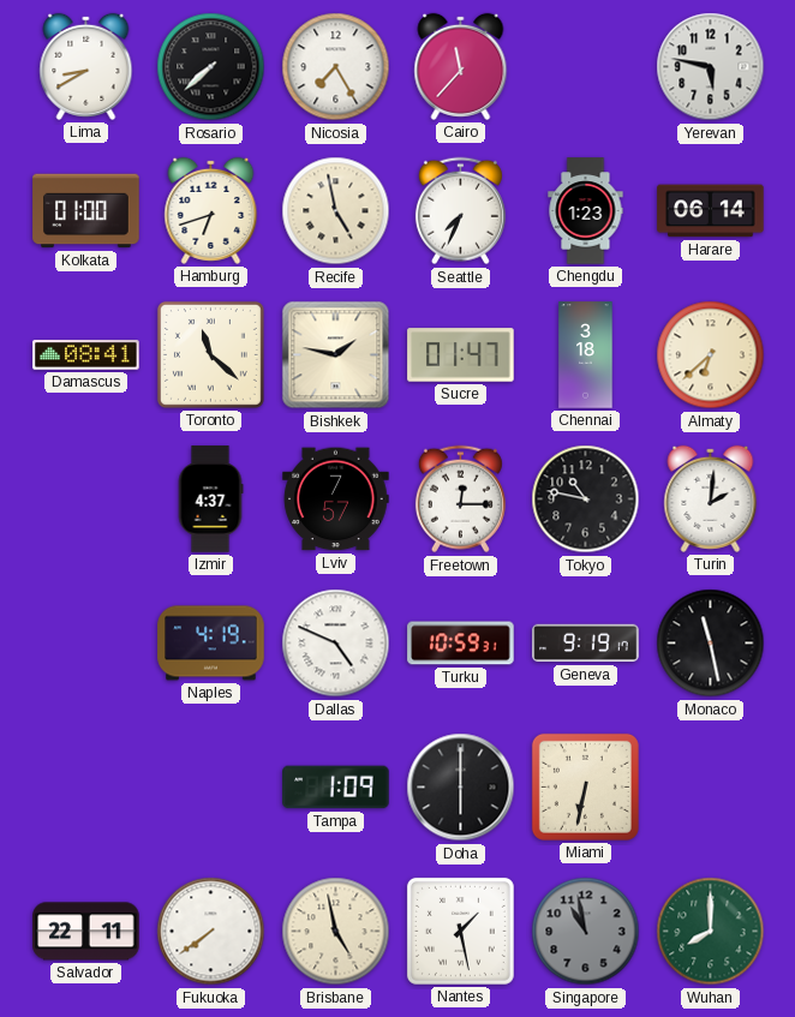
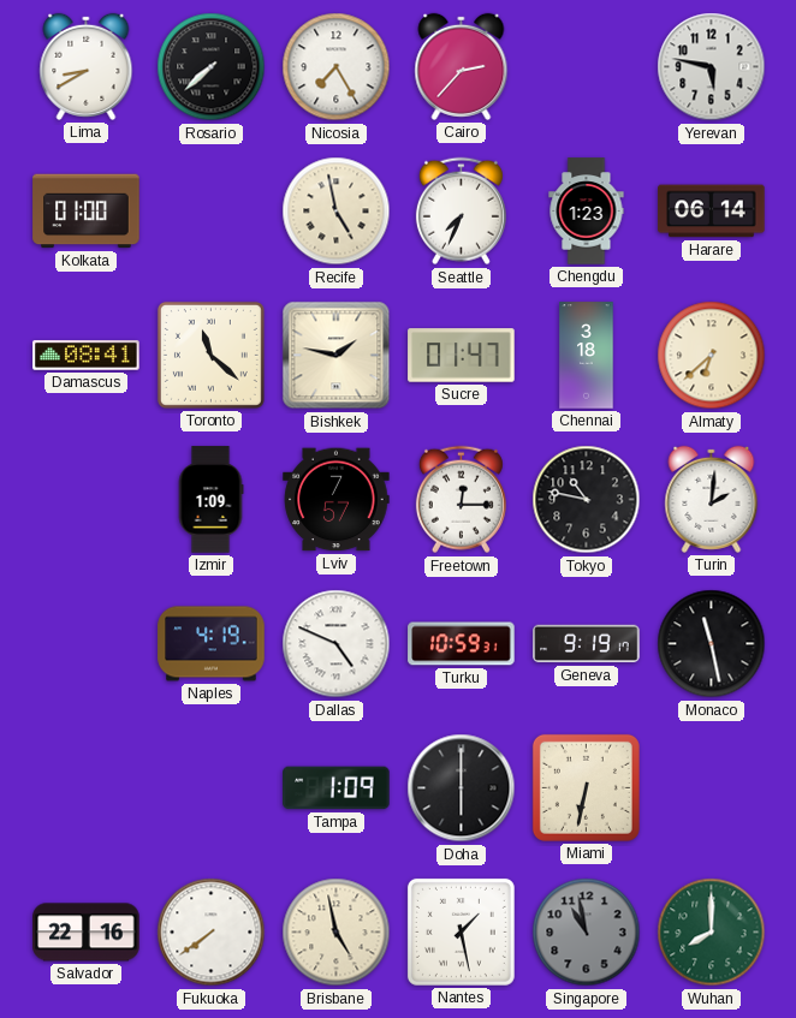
Cairo: 11:37 -> 2:37 (462, 66)
Hamburg: 6:42 -> none (211, 210)
Izmir: 4:37 -> 1:09 (210, 500)
Salvador: 22:11 -> 22:16 (87, 933)
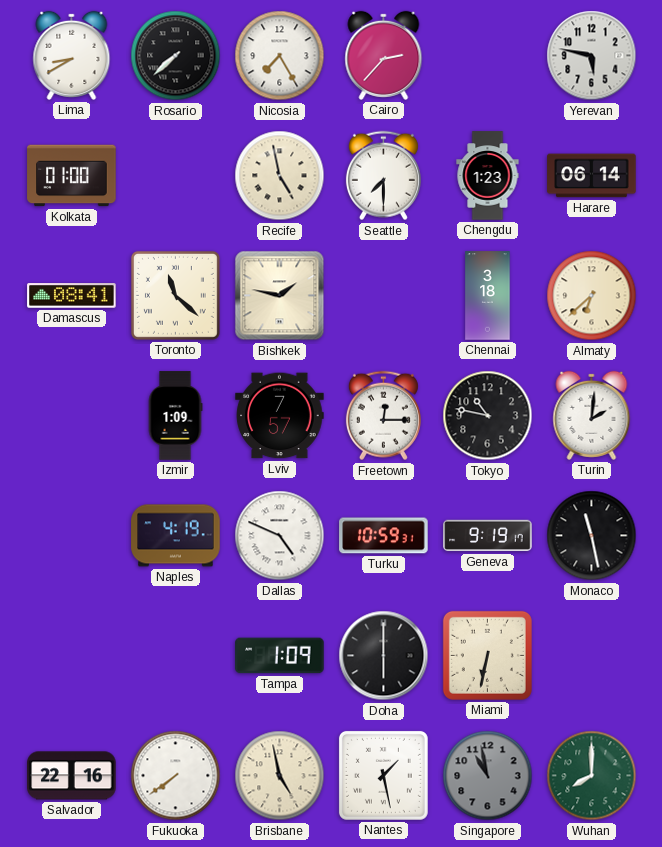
Seattle: 7:34 -> 7:30 (383, 176)
Sucre: 01:47 -> none (462, 356)
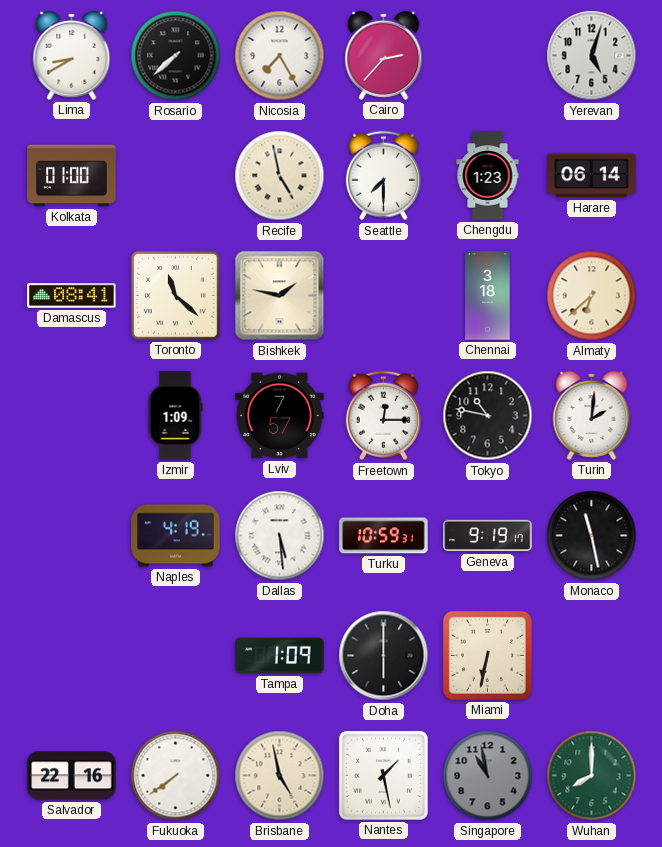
Yerevan: 5:47 -> 5:03 (592, 56)
Dallas: 4:49 -> 5:29 (280, 536)
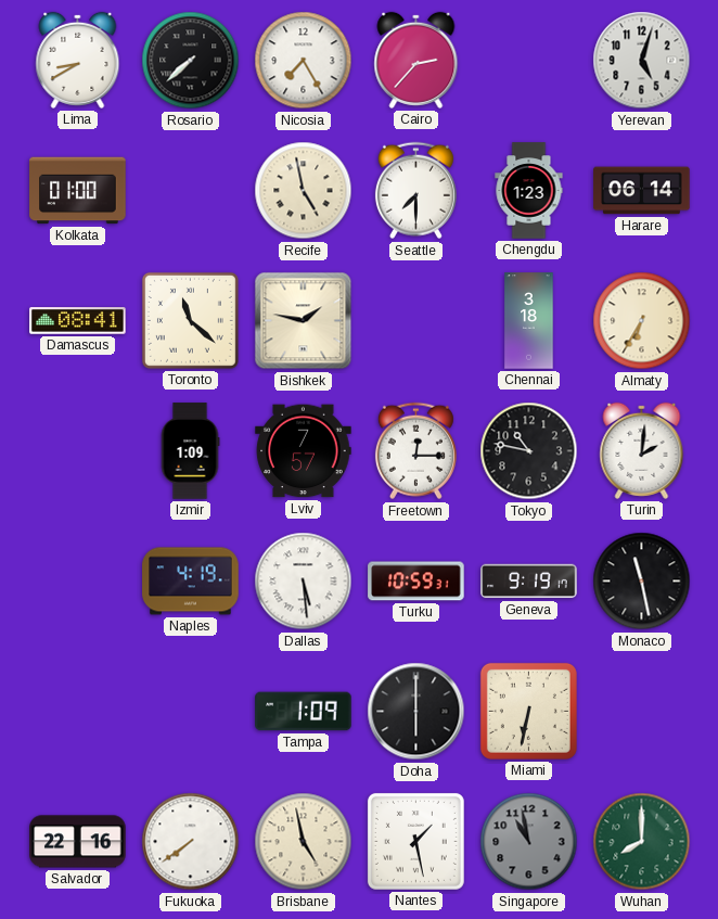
Almaty: 6:38 -> 6:35 (642, 321)
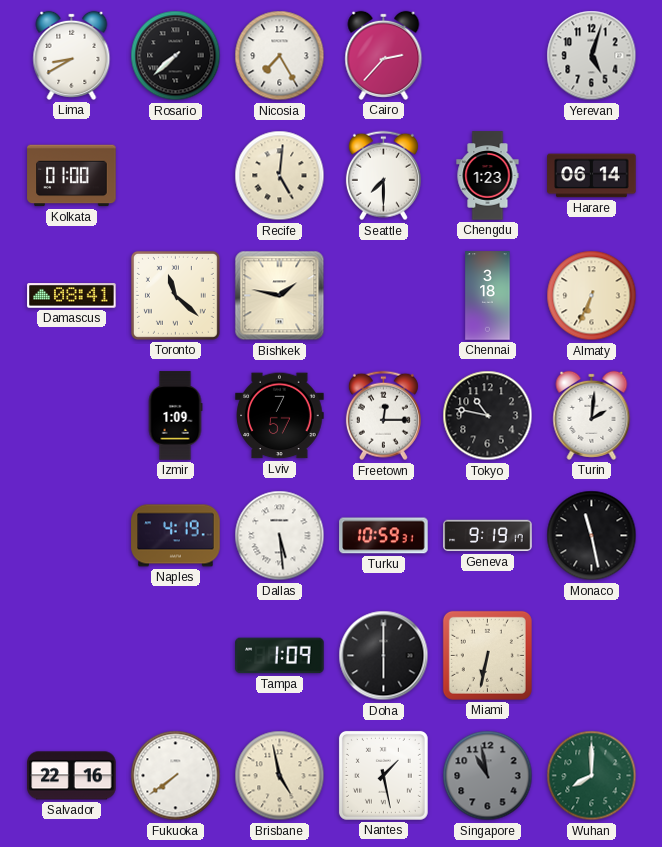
Recife: 4:58 -> 5:01 (280, 176)
Almaty: 6:35 -> 6:34 (592, 296)
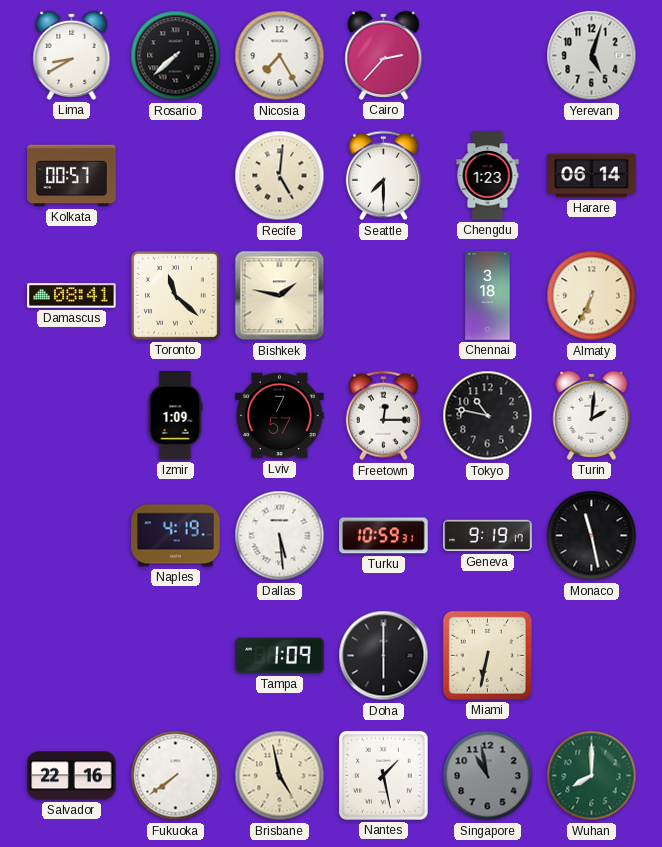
Kolkata: 01:00 -> 00:57 (72, 176)
